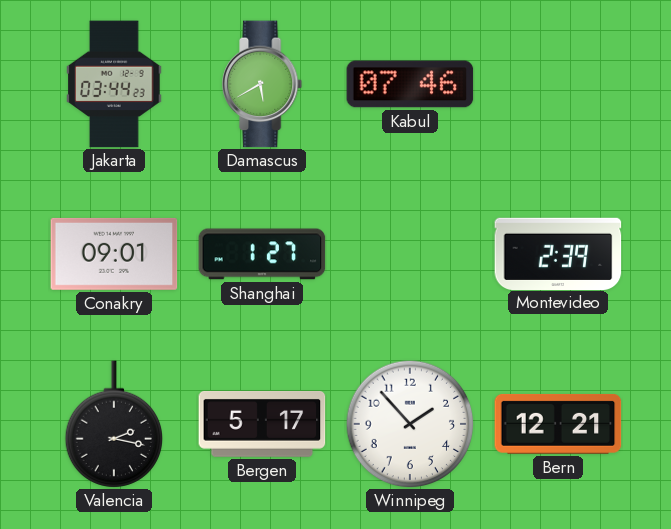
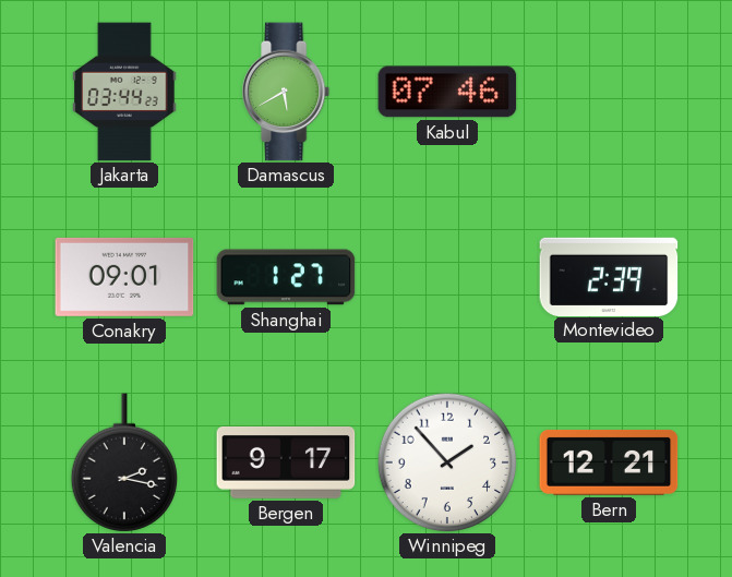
Bergen: 5:17 -> 9:17 (286, 462)
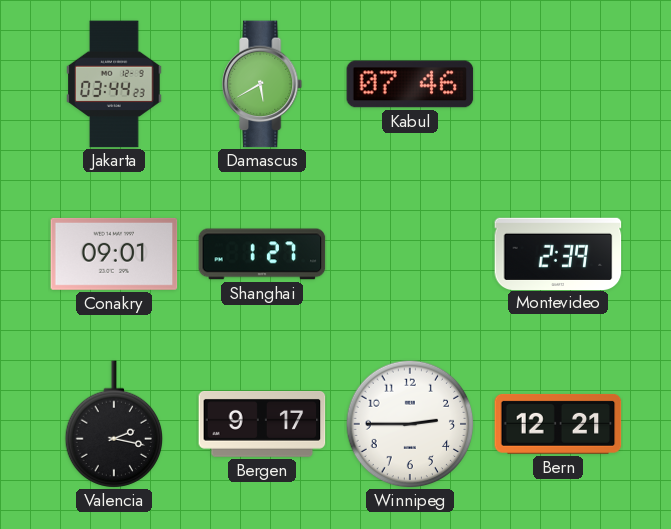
Winnipeg: 1:53 -> 2:45 (410, 424)
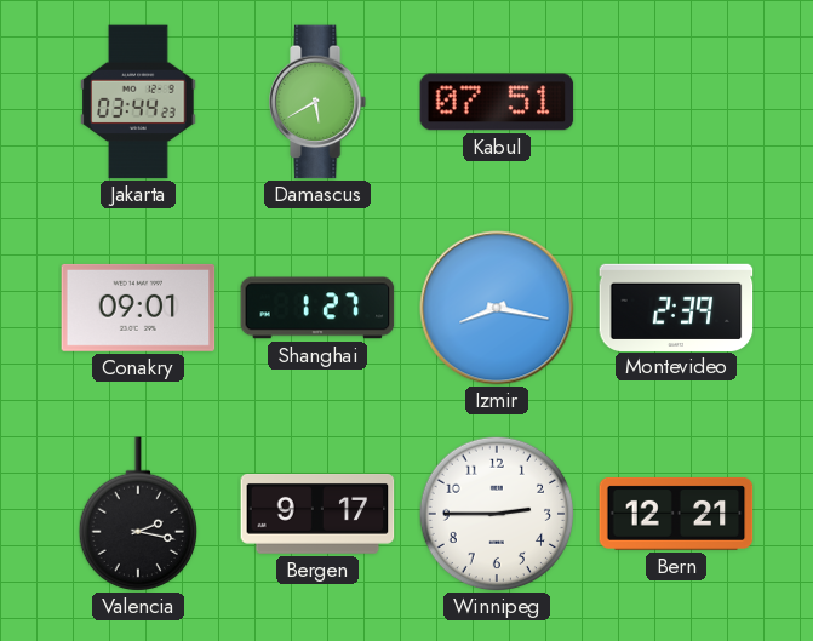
Kabul: 07:46 -> 07:51 (497, 102)
Izmir: none -> 8:17 (497, 308)
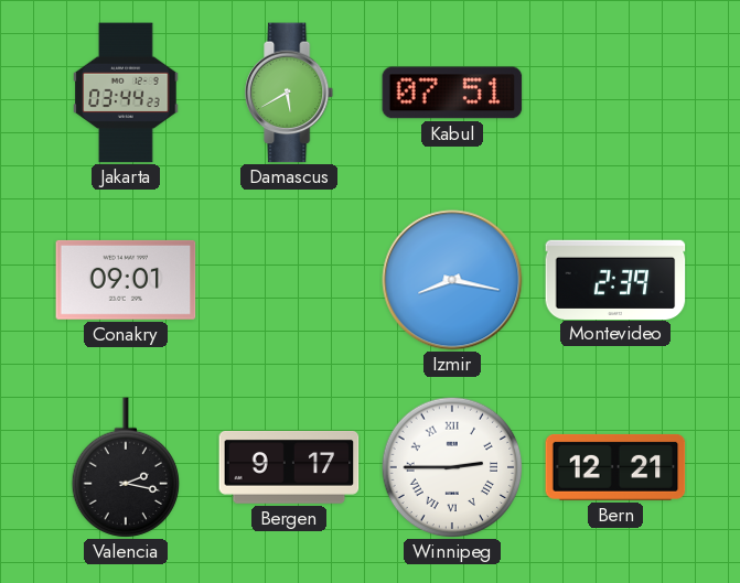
Shanghai: 1:27 -> none (317, 308)
Winnipeg numerals: Arabic -> Roman (452, 467)
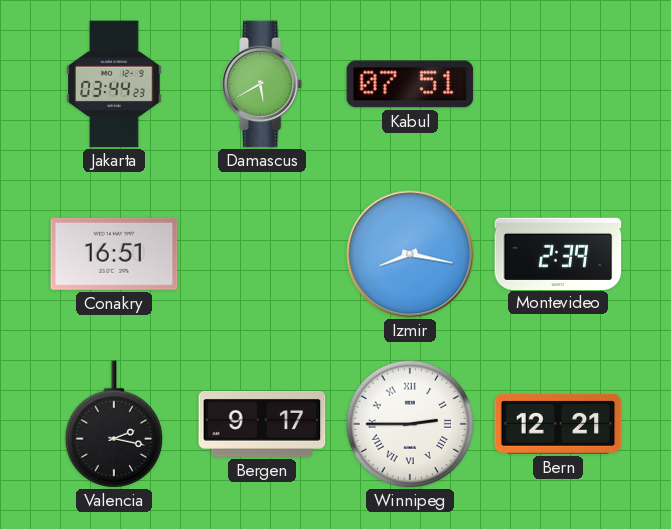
Conakry: 09:01 -> 16:51 (114, 254)
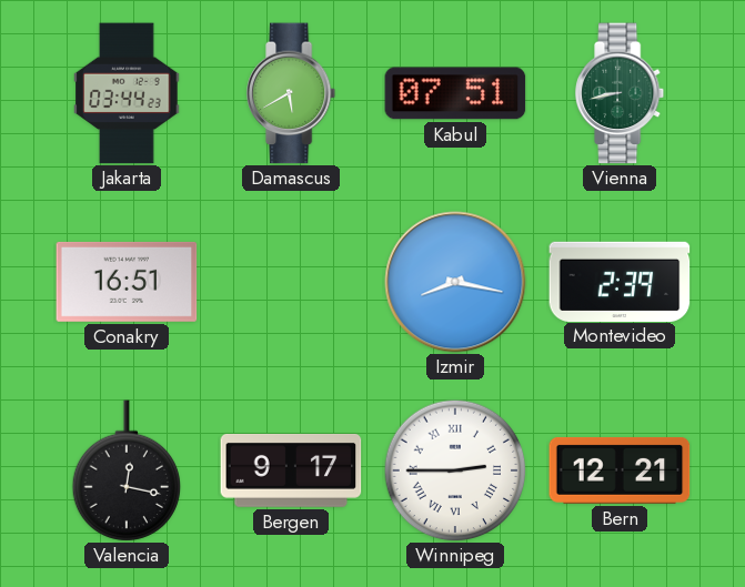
Vienna: none -> 8:43 (621, 93)
Valencia: 2:17 -> 12:17 (125, 470)
